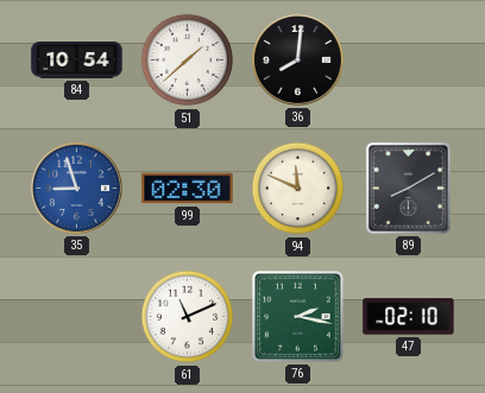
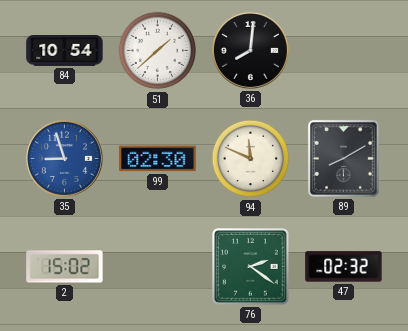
2: none -> 15:02 (65, 267)
61: 11:11 -> none (188, 317)
76: 2:17 -> 2:21 (251, 267)
47: 02:10 -> 02:32 (344, 267)
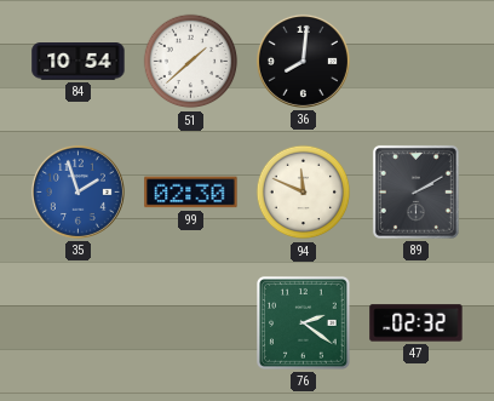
35: 8:57 -> 1:57 (77, 191)
89: 8:10 -> 2:10 (415, 191)
2: 15:02 -> none (65, 267)
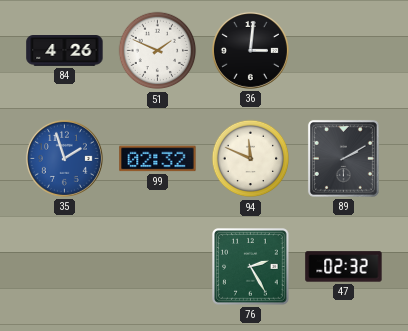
84: 10:54 -> 4:26 (65, 51)
51: 1:38 -> 1:49 (158, 51)
36: 8:01 -> 3:01 (250, 50)
99: 02:30 -> 02:32 (158, 159)
76: 2:21 -> 2:25 (251, 267)
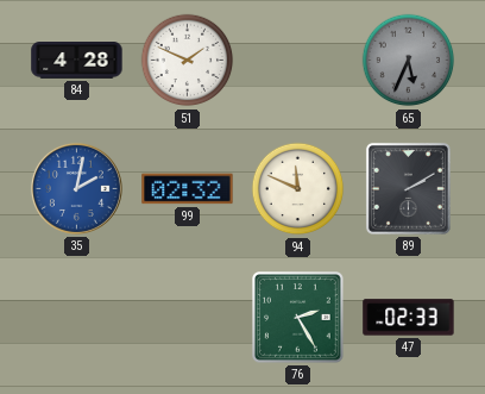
84: 4:26 -> 4:28 (77, 61)
36: 3:01 -> none (250, 50)
65: none -> 5:34 (409, 61)
35: 1:57 -> 2:02 (76, 188)
47: 02:32 -> 02:33 (409, 318)
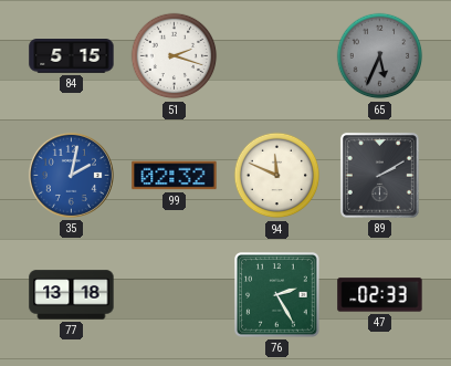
84: 4:28 -> 5:15 (72, 56)
51: 1:49 -> 2:18 (175, 56)
77: none -> 13:18 (72, 295)
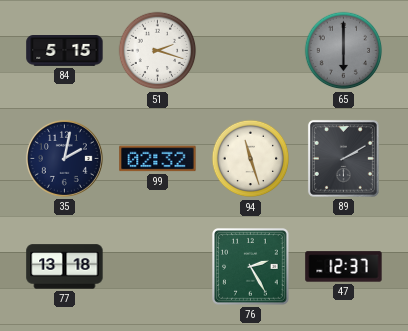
65: 5:34 -> 6:00 (344, 51)
35 dial: blue -> navy (64, 158)
94: 11:49 -> 11:27 (251, 159)
47: 02:33 -> 12:37 (344, 267)
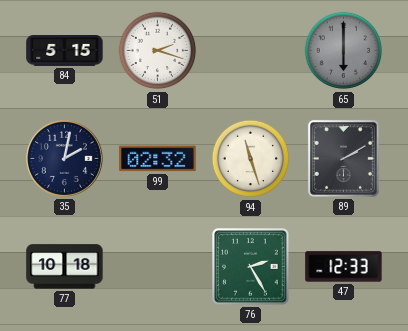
77: 13:18 -> 10:18 (65, 267)
47: 12:37 -> 12:33 (344, 267)
